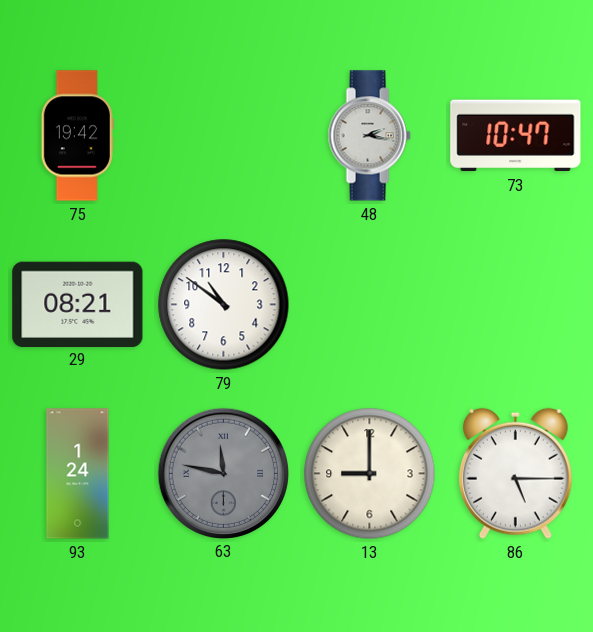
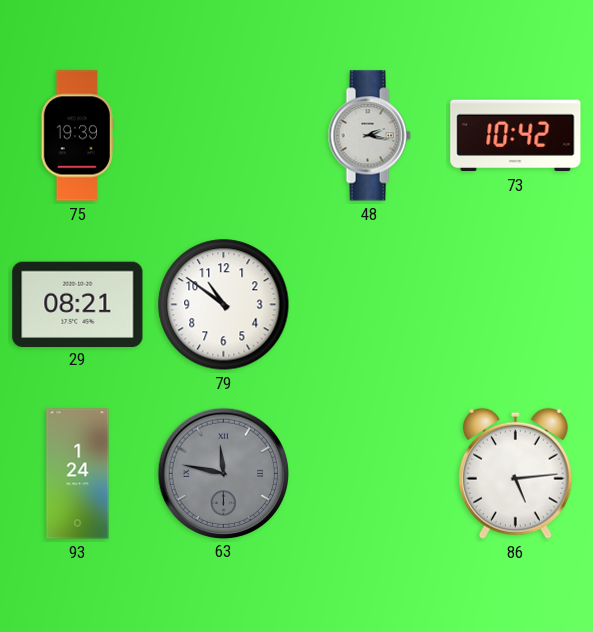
75: 19:42 -> 19:39 (77, 136)
73: 10:47 -> 10:42 (516, 136)
13: 9:00 -> none (370, 474)
86: 5:15 -> 5:14 (515, 473)
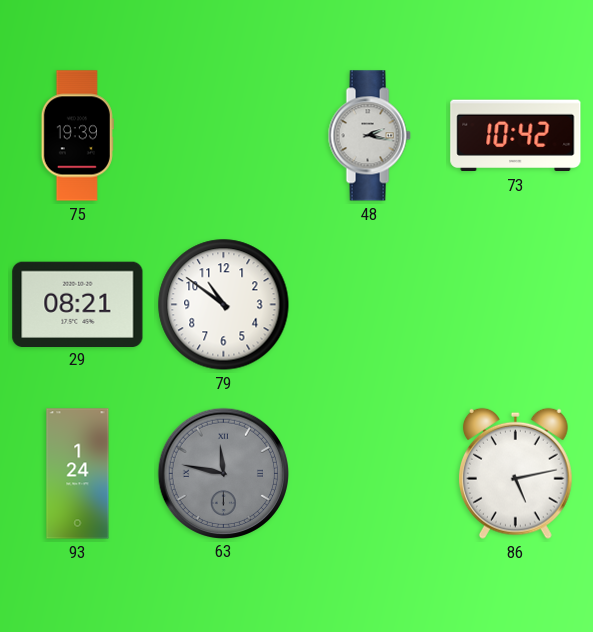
86: 5:14 -> 5:13 (515, 473)
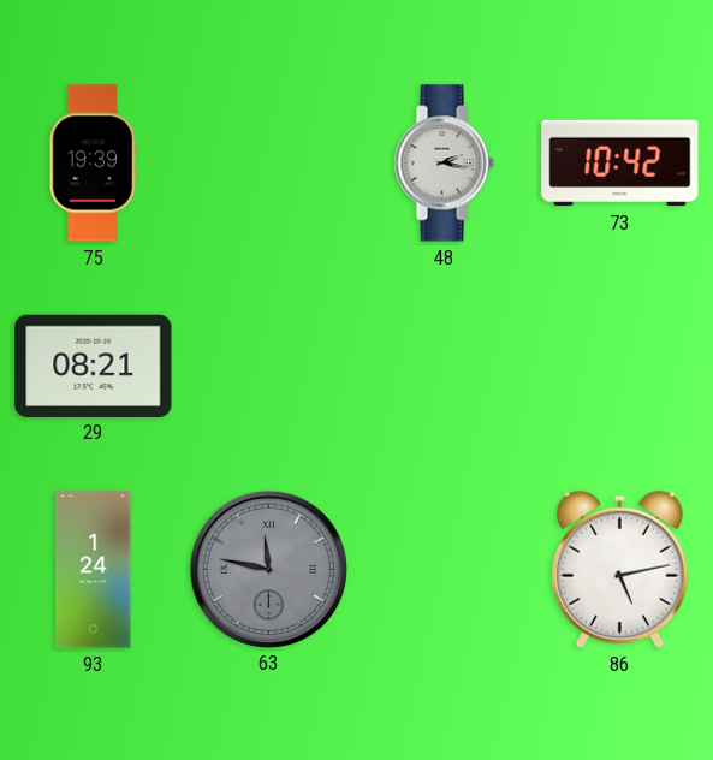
79: 10:51 -> none (224, 305)
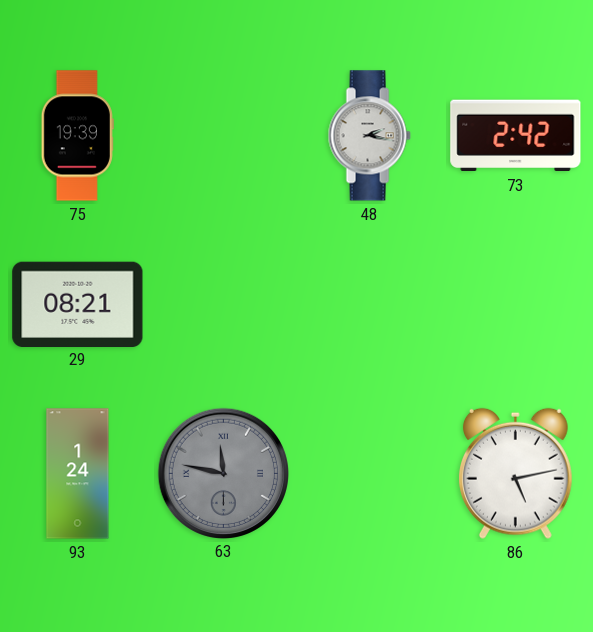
73: 10:42 -> 2:42 (516, 136)
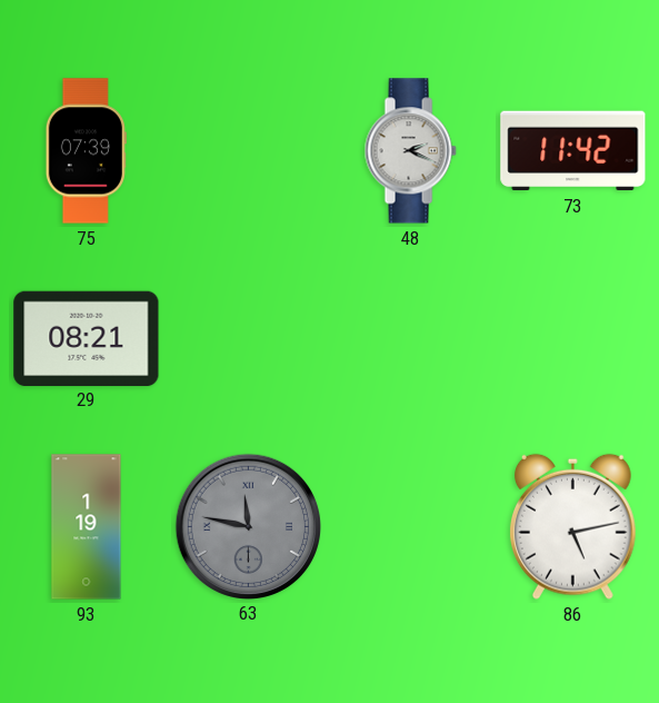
75: 19:39 -> 07:39 (86, 151)
48: 2:17 -> 2:19 (410, 151)
73: 2:42 -> 11:42 (573, 151)
93: 1:24 -> 1:19 (87, 527)
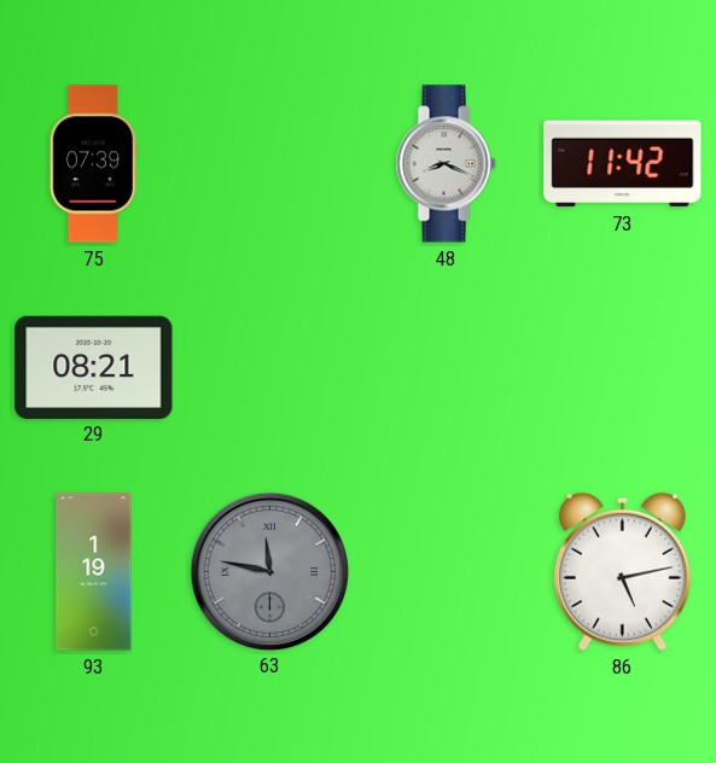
48: 2:19 -> 8:19 (446, 164)
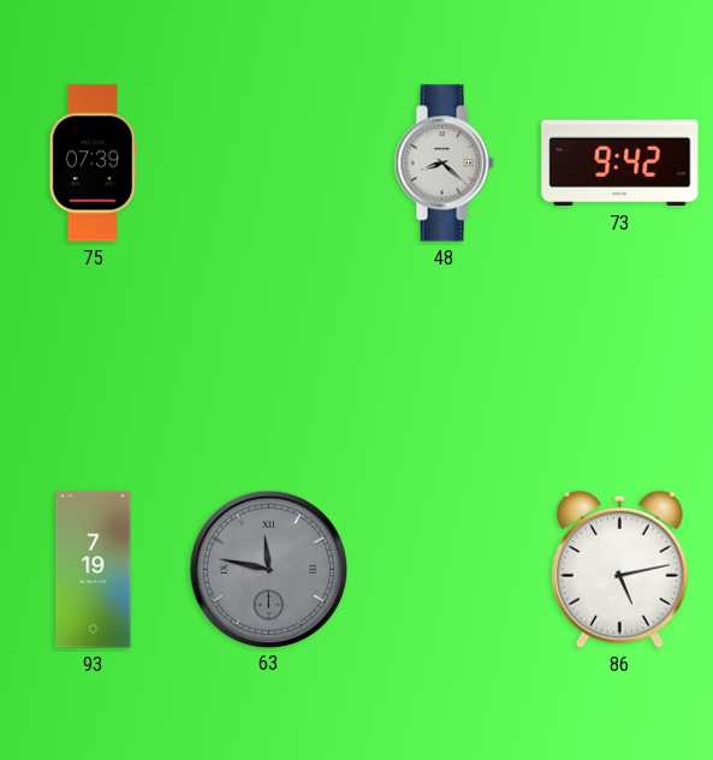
48: 8:19 -> 8:22 (444, 164)
73: 11:42 -> 9:42 (620, 164)
29: 08:21 -> none (94, 367)
93: 1:19 -> 7:19 (94, 570)
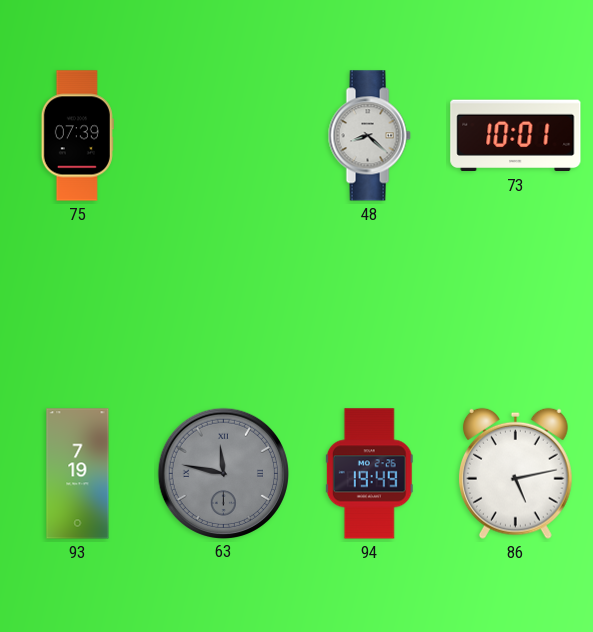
73: 9:42 -> 10:01 (516, 136)
94: none -> 19:49 (369, 474)
